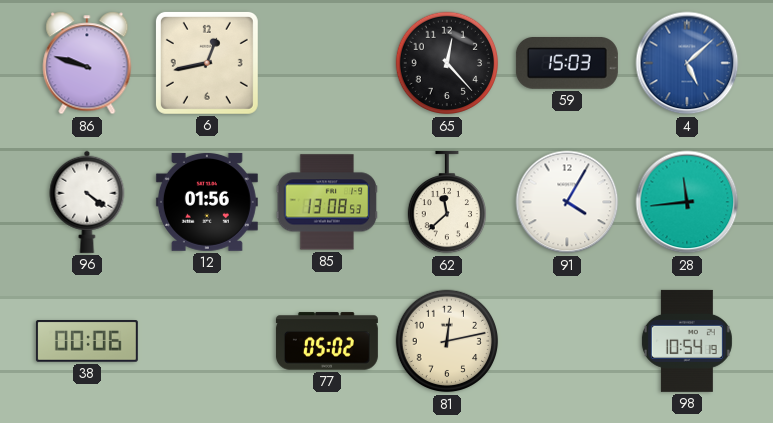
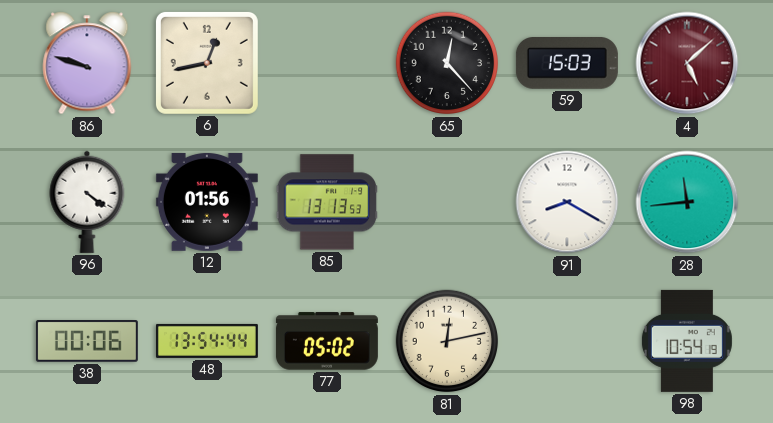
4 dial: blue -> burgundy (687, 63)
85: 13:08 -> 13:13 (327, 202)
62: 11:38 -> none (446, 202)
91: 4:05 -> 8:20 (567, 202)
48: none -> 13:54 (207, 341)
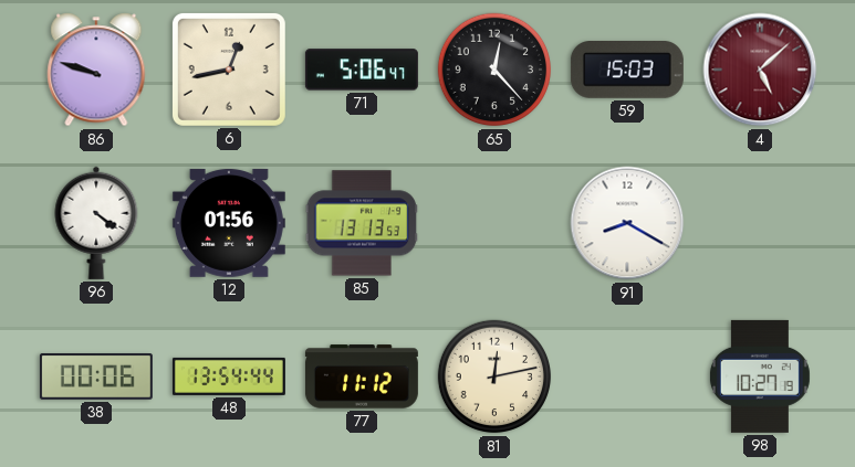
71: none -> 5:06 (362, 70)
28: 11:44 -> none (687, 202)
77: 05:02 -> 11:12 (362, 376)
98: 10:54 -> 10:27 (760, 376)
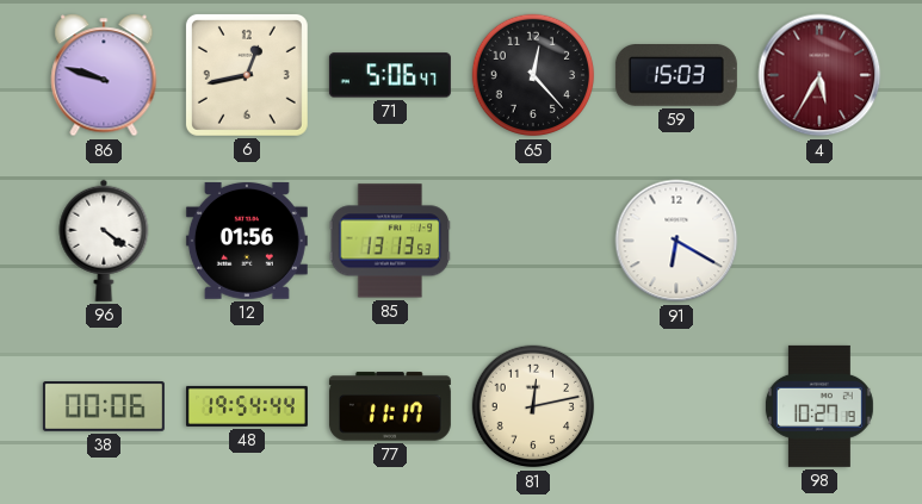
4: 5:08 -> 5:35 (819, 75)
91: 8:20 -> 6:20 (676, 241)
48: 13:54 -> 19:54 (247, 406)
77: 11:12 -> 11:17 (390, 406)
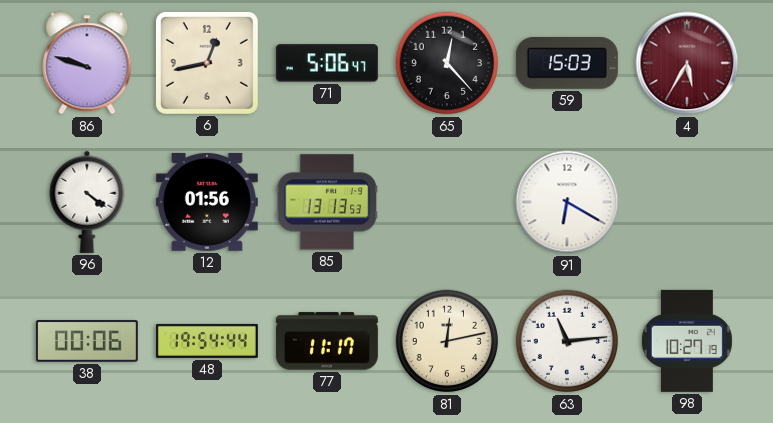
63: none -> 11:14 (567, 341)
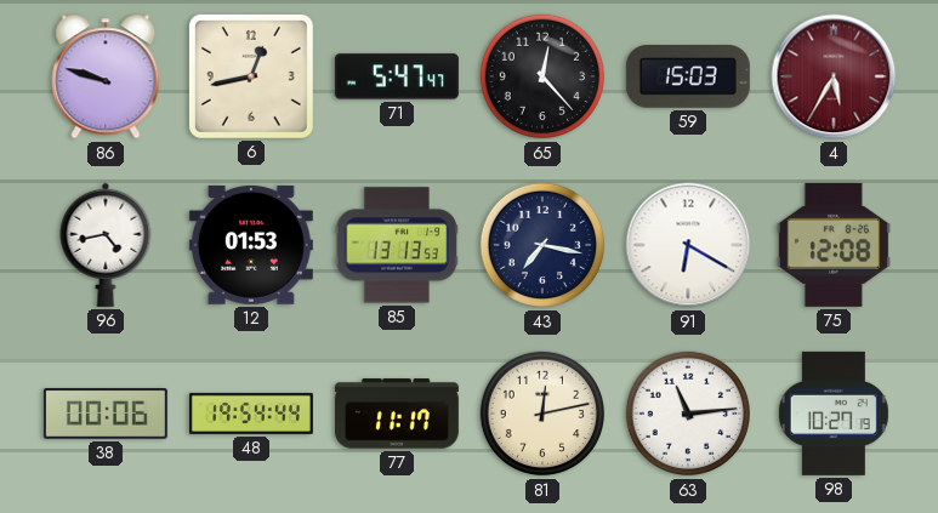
71: 5:06 -> 5:47 (397, 76)
96: 4:21 -> 4:43 (106, 245)
12: 01:56 -> 01:53 (251, 245)
43: none -> 7:17 (542, 245)
75: none -> 12:08 (834, 245)
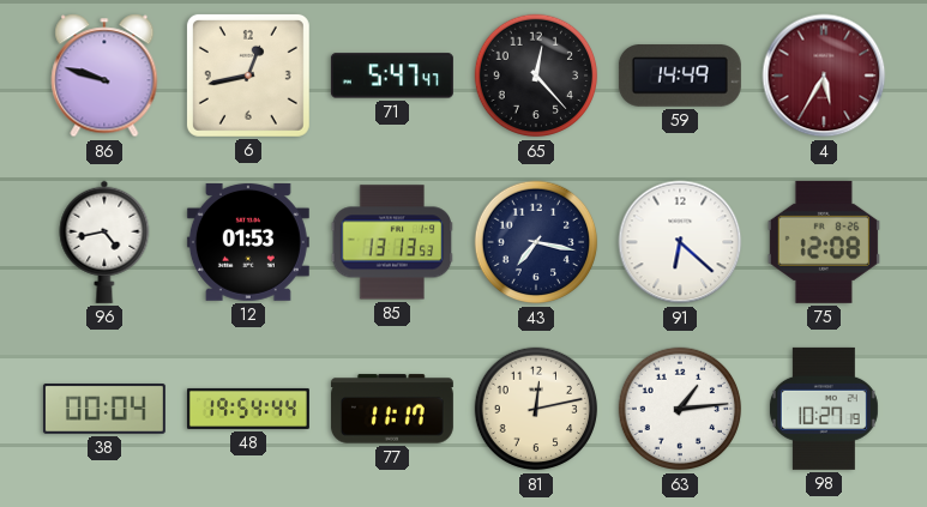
59: 15:03 -> 14:49 (680, 77)
91: 6:20 -> 6:22 (680, 242)
38: 00:06 -> 00:04 (104, 410)
63: 11:14 -> 1:14 (680, 409)
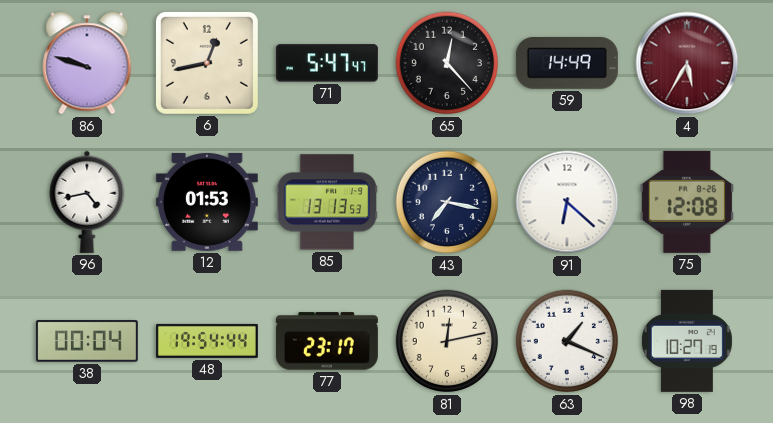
77: 11:17 -> 23:17 (327, 341)
63: 1:14 -> 1:19 (567, 341)
